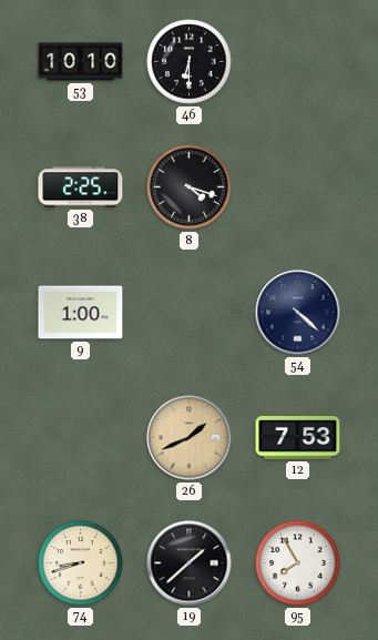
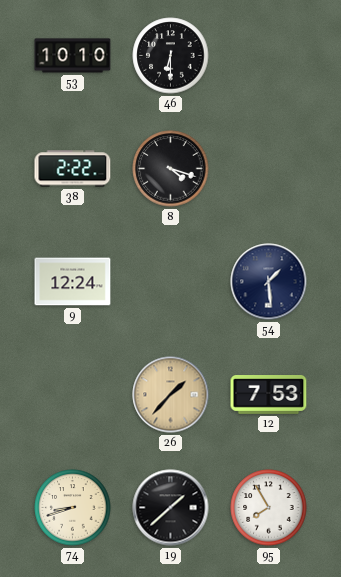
38: 2:25 -> 2:22 (73, 169)
9: 1:00 -> 12:24 (73, 282)
54: 4:22 -> 1:29 (269, 282)
26: 1:41 -> 1:37 (171, 395)
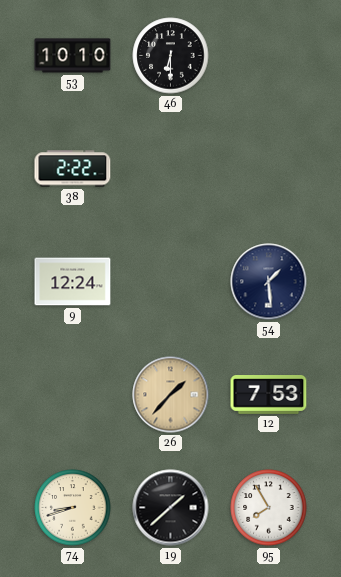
8: 4:18 -> none (171, 169)
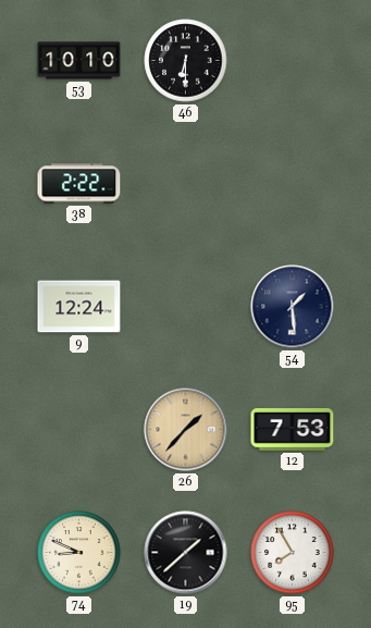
74: 8:42 -> 8:49 (79, 553)
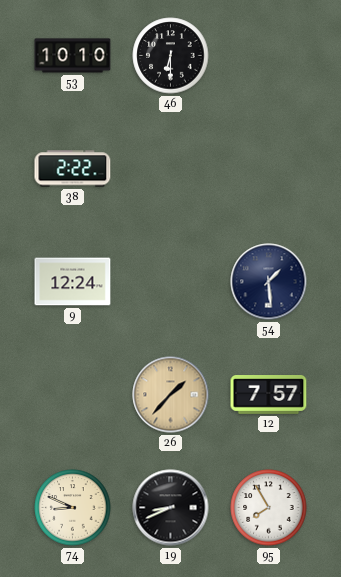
12: 7:53 -> 7:57 (269, 395)
19: 1:38 -> 8:41 (171, 508)
